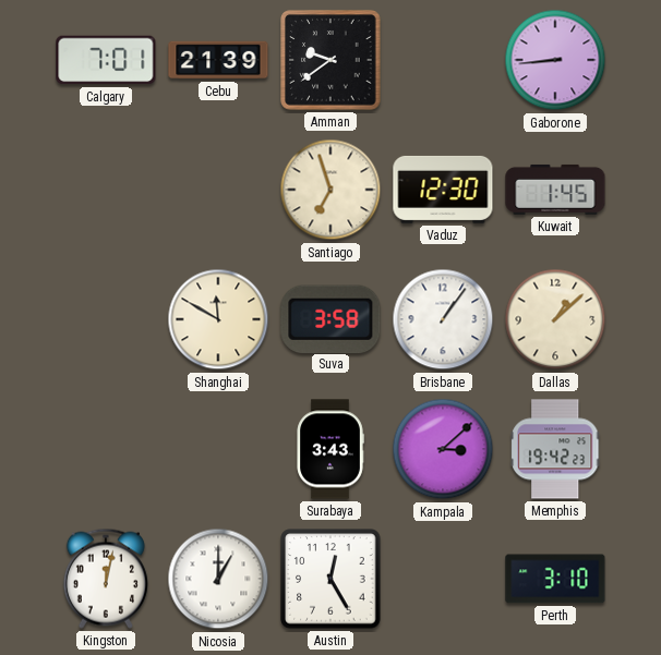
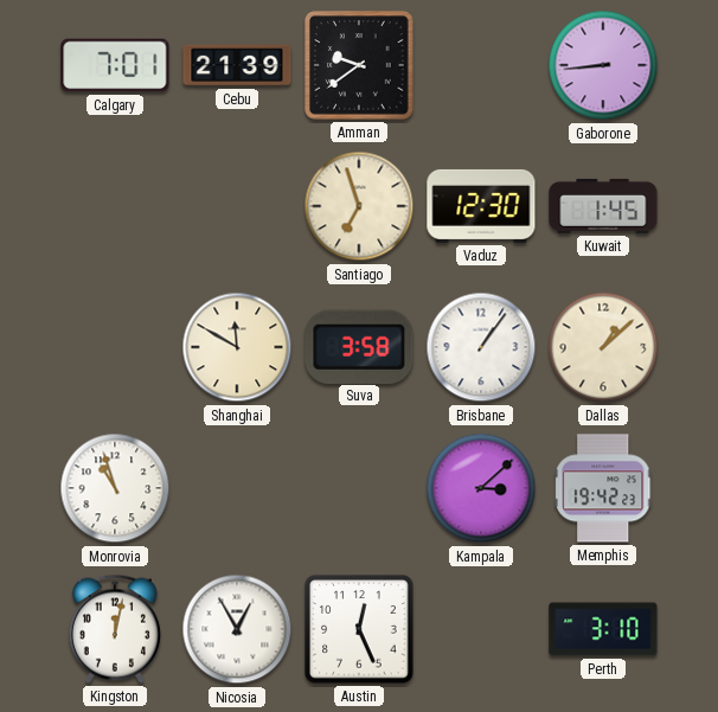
Monrovia: none -> 10:57 (115, 488)
Surabaya: 3:43 -> none (330, 449)
Nicosia: 1:00 -> 12:55 (237, 629)
Austin: 12:25 -> 12:26 (359, 629)
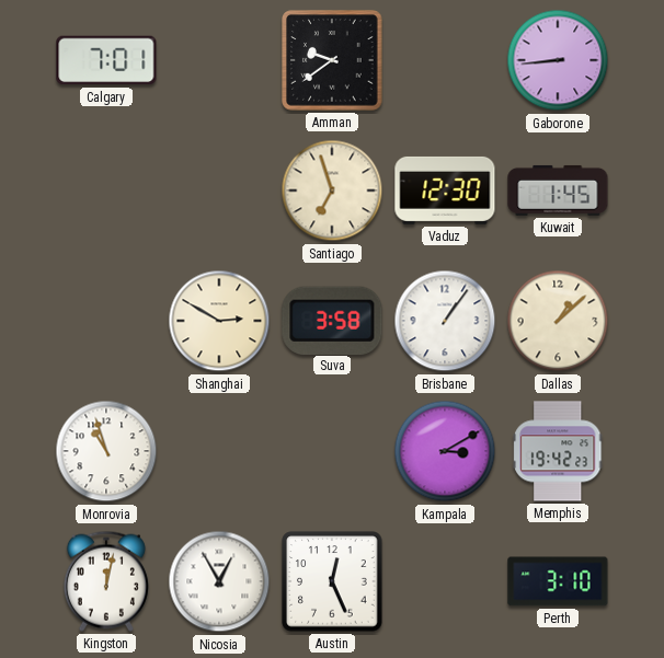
Cebu: 21:39 -> none (237, 65)
Shanghai: 11:50 -> 2:50 (219, 321)
Kampala: 3:08 -> 3:10 (445, 451)
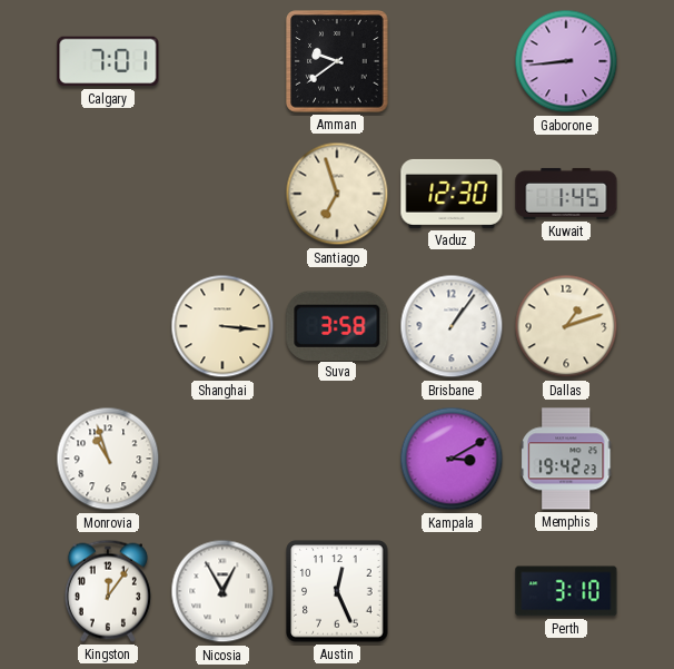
Shanghai: 2:50 -> 3:16 (222, 326)
Dallas: 1:08 -> 1:12 (566, 326)
Kingston: 12:02 -> 12:06 (108, 591)
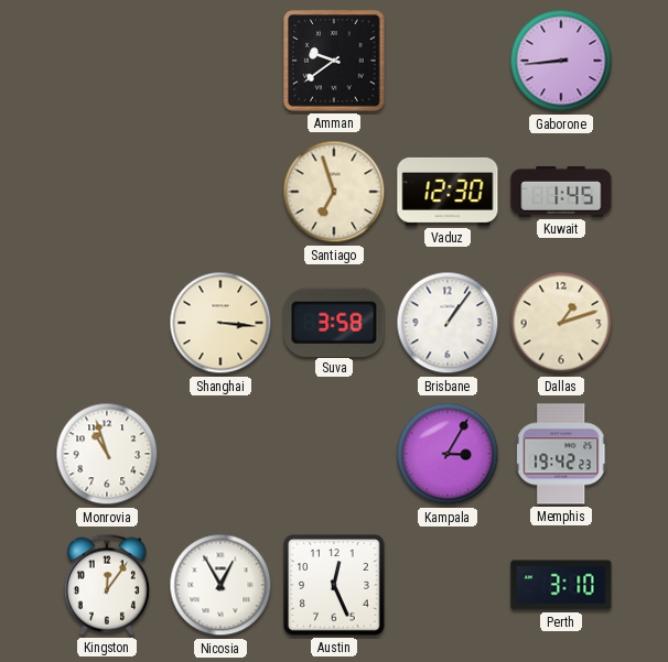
Calgary: 7:01 -> none (108, 61)
Kampala: 3:10 -> 3:05 (448, 454)
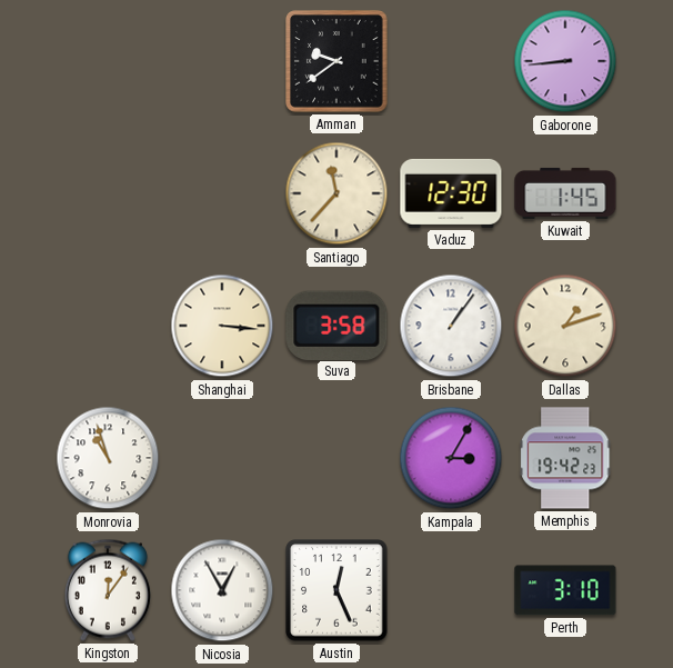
Santiago: 6:57 -> 11:37 (336, 193)
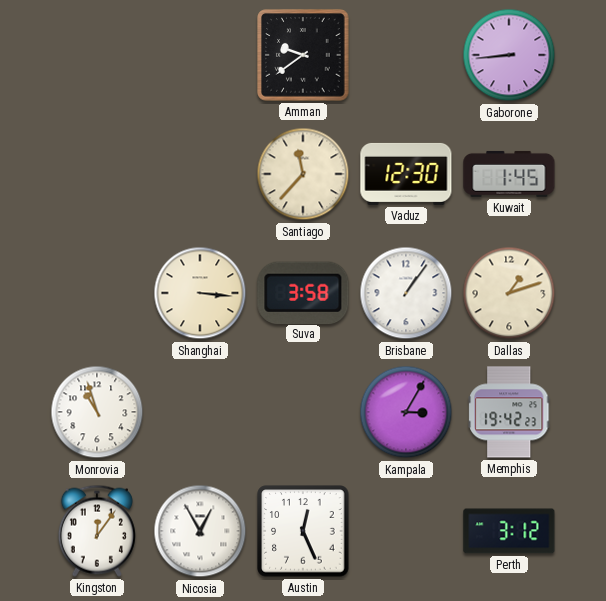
Perth: 3:10 -> 3:12 (509, 531)
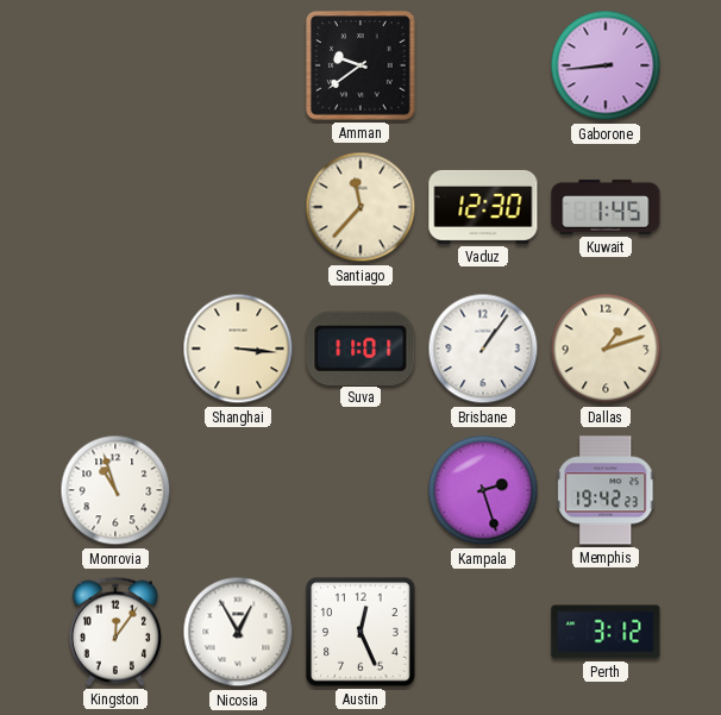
Suva: 3:58 -> 11:01 (360, 347)
Kampala: 3:05 -> 2:27 (483, 490)
